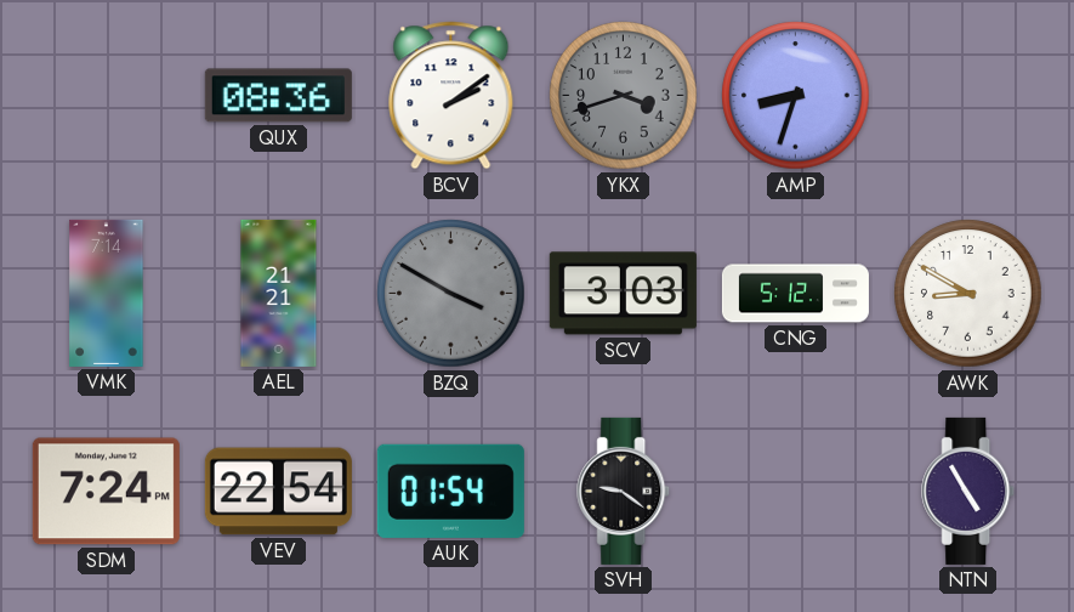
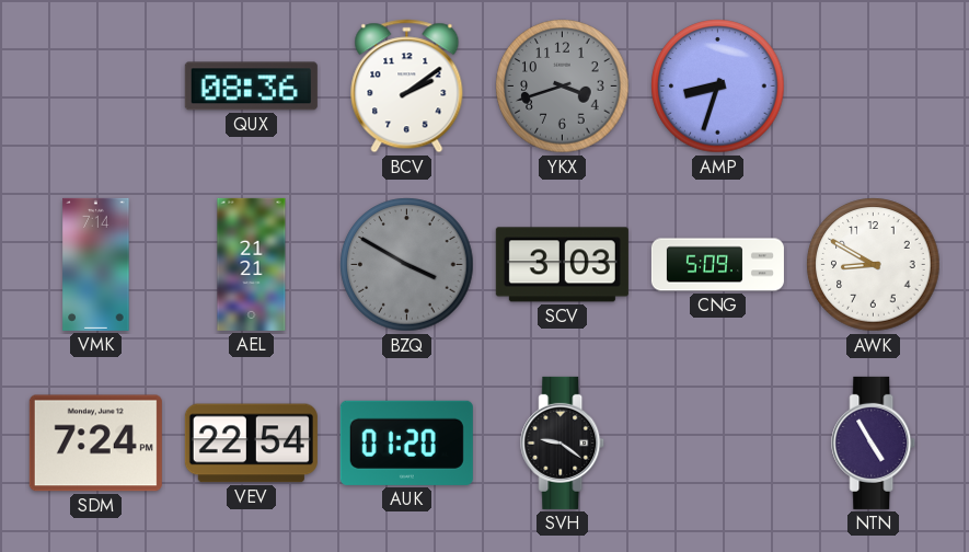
CNG: 5:12 -> 5:09 (717, 265)
AUK: 01:54 -> 01:20 (406, 442)
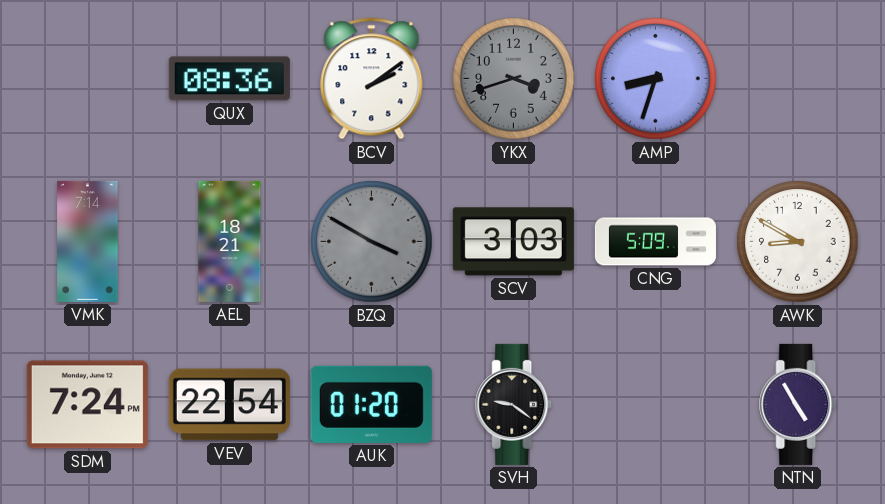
AEL: 21:21 -> 18:21 (230, 241)
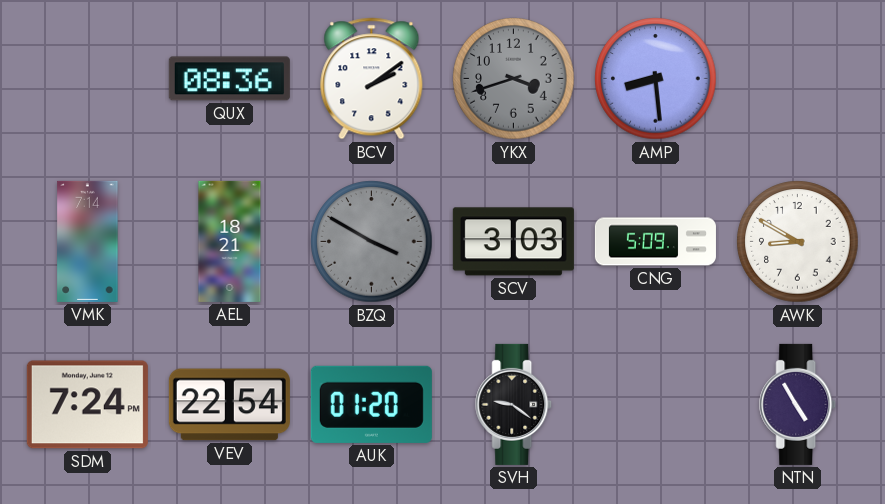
AMP: 8:33 -> 8:29 (656, 79)
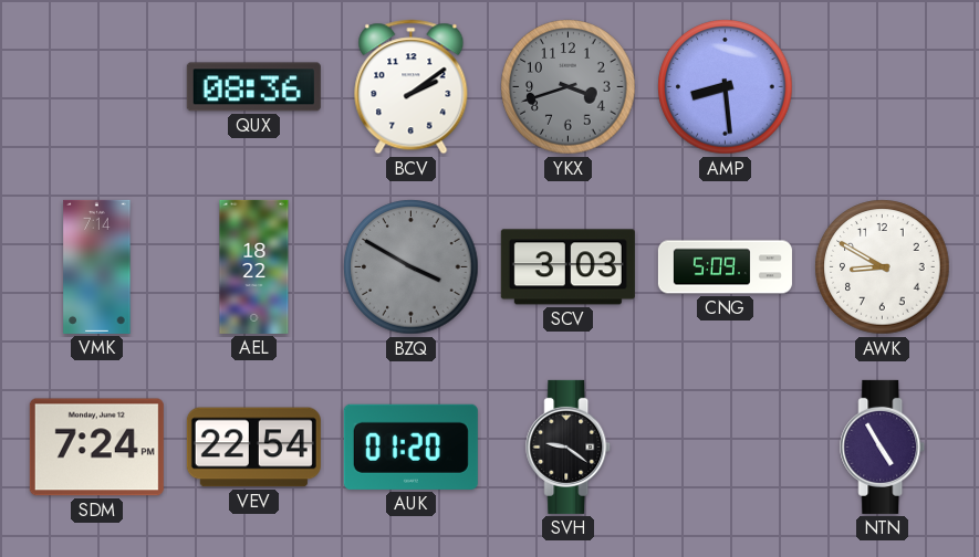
AEL: 18:21 -> 18:22 (254, 266)
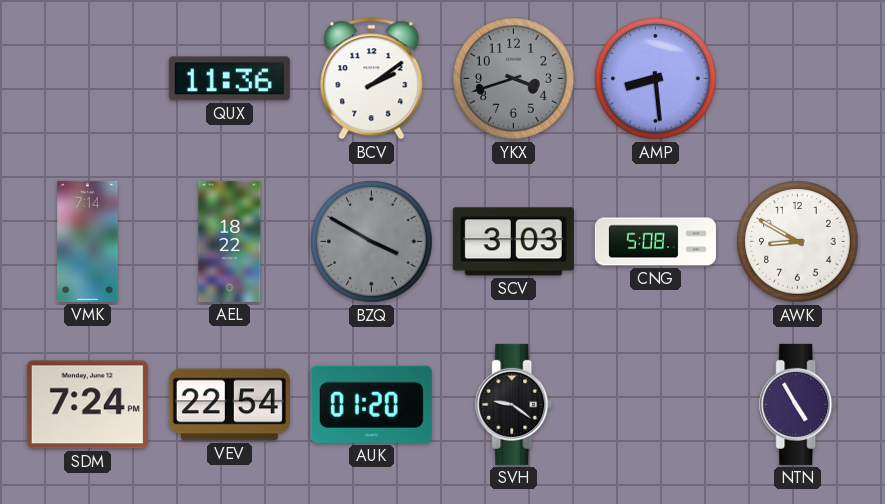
QUX: 08:36 -> 11:36 (229, 79)
CNG: 5:09 -> 5:08 (655, 242)
